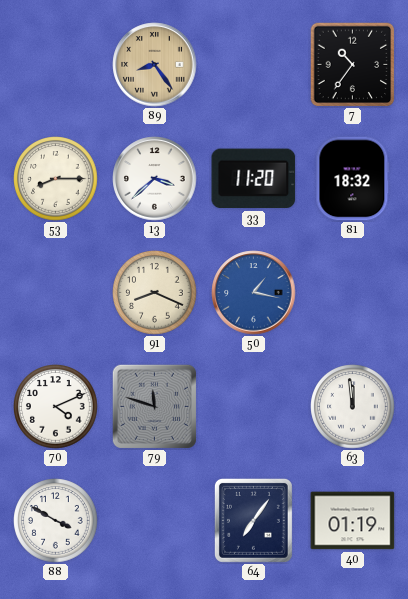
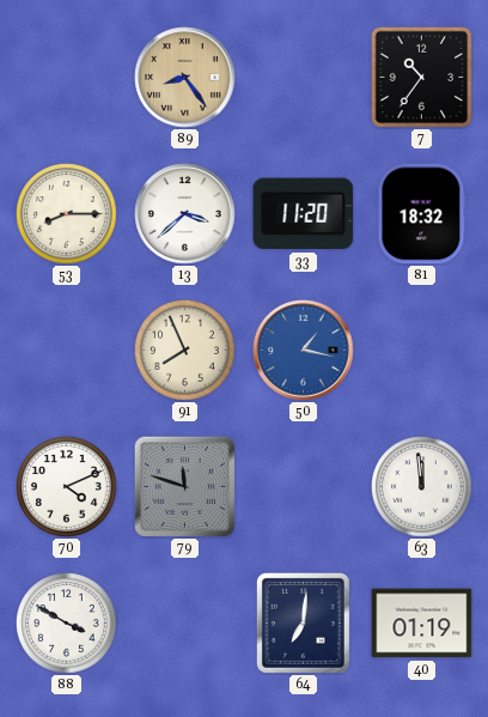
91: 8:19 -> 7:56 (185, 351)
64: 7:06 -> 7:01 (303, 622)
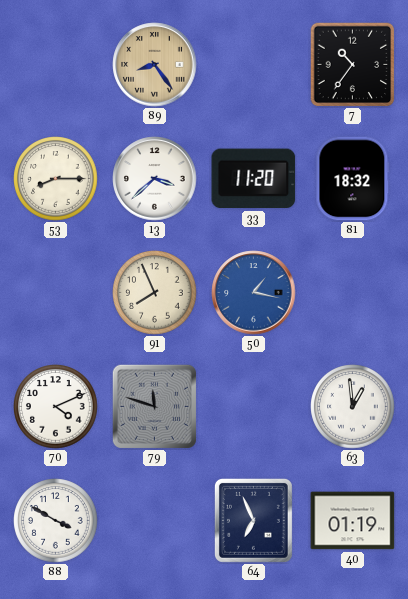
63: 11:59 -> 12:59 (353, 407)
64: 7:01 -> 6:56 (253, 520)
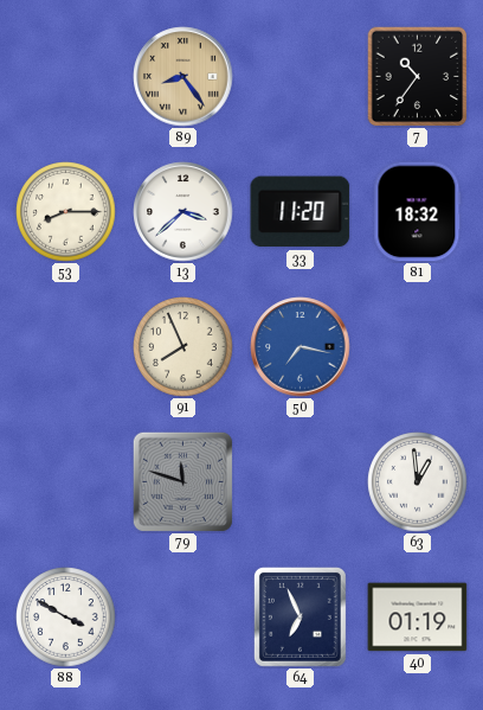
50: 1:17 -> 7:17 (301, 347)
70: 4:11 -> none (56, 407)
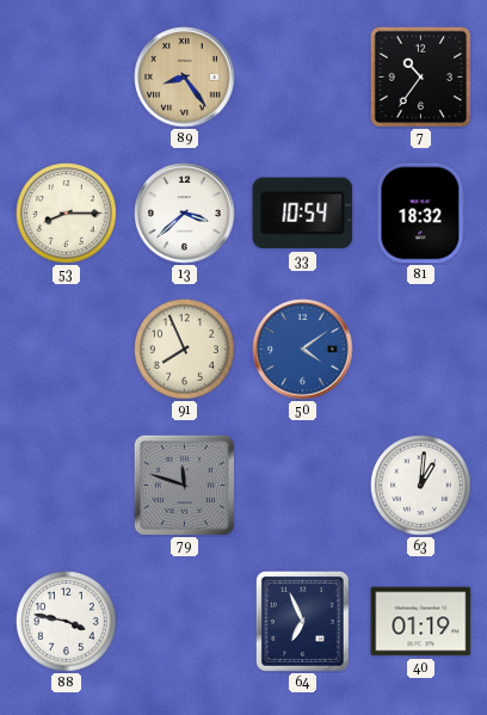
33: 11:20 -> 10:54 (303, 214)
50: 7:17 -> 4:09 (303, 350)
63: 12:59 -> 1:01 (421, 486)
88: 3:50 -> 3:47 (67, 622)
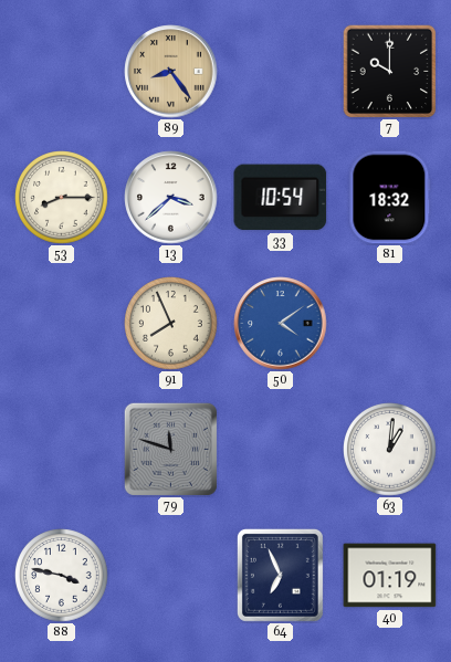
7: 10:36 -> 10:00 (389, 71)
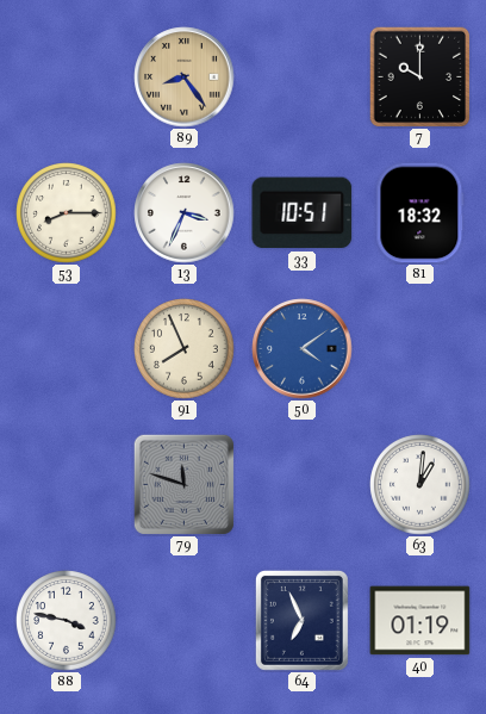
13: 3:38 -> 3:34 (185, 213)
33: 10:54 -> 10:51 (303, 213)
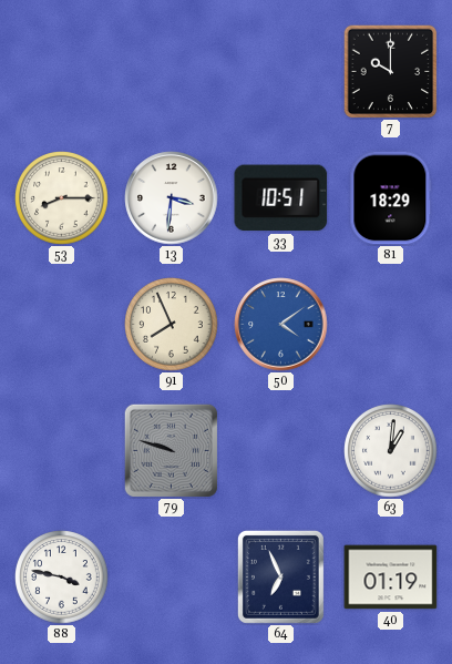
89: 8:24 -> none (185, 77)
13: 3:34 -> 3:31 (172, 198)
81: 18:32 -> 18:29 (391, 198)
79: 11:48 -> 9:48 (171, 450)
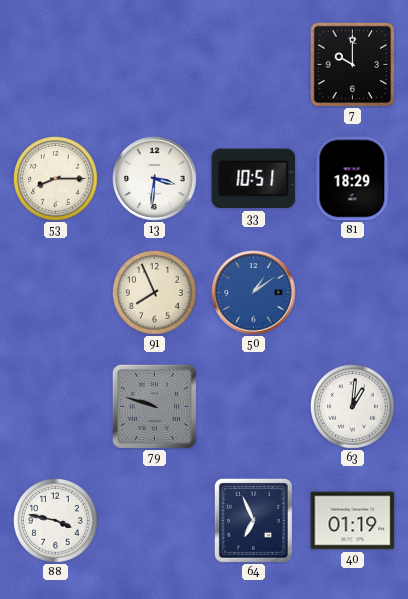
50: 4:09 -> 1:09 (254, 293)
